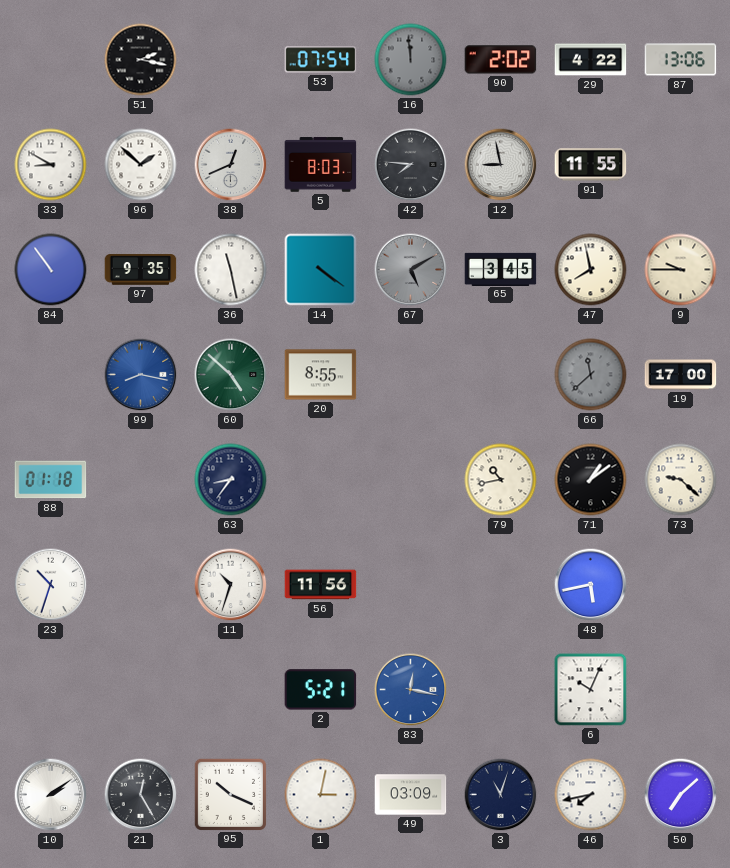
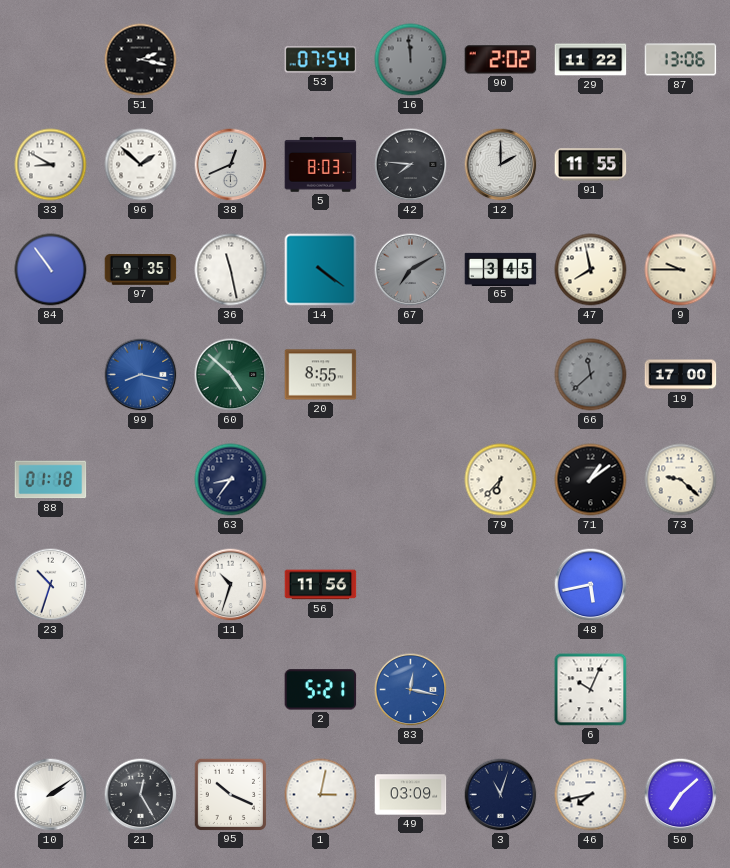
29: 4:22 -> 11:22 (591, 60)
12: 8:58 -> 2:00 (501, 165)
67: 5:10 -> 7:10 (411, 270)
79: 10:43 -> 6:37 (501, 480)
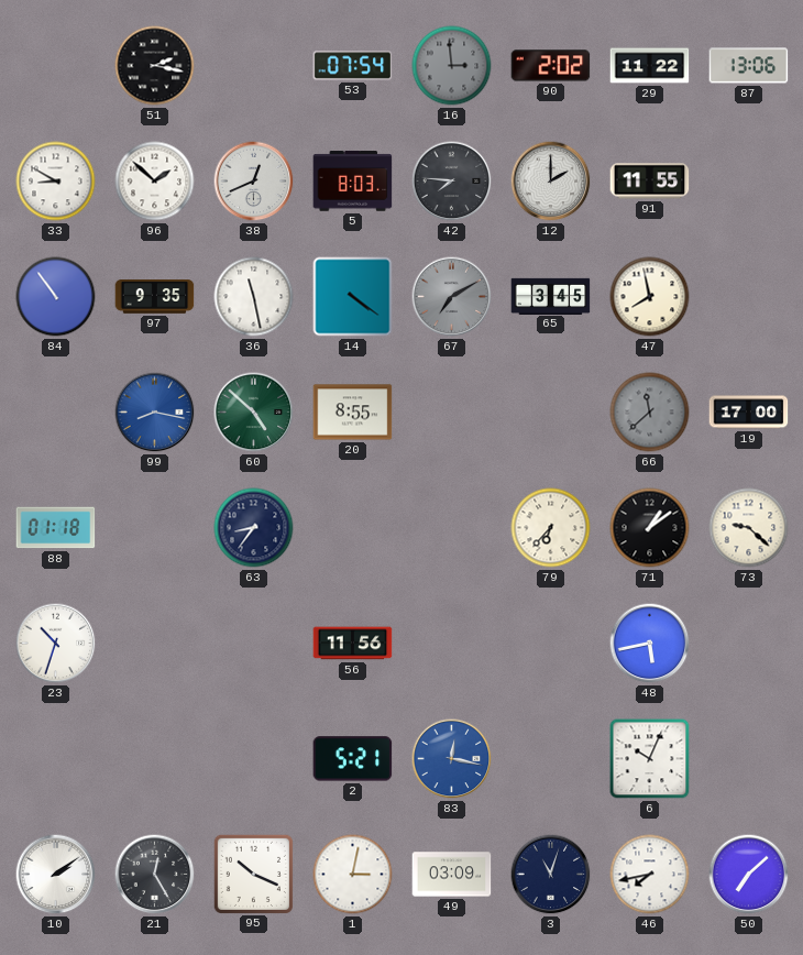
16: 11:59 -> 2:59 (452, 66)
9: 9:45 -> none (681, 270)
11: 10:33 -> none (231, 585)
